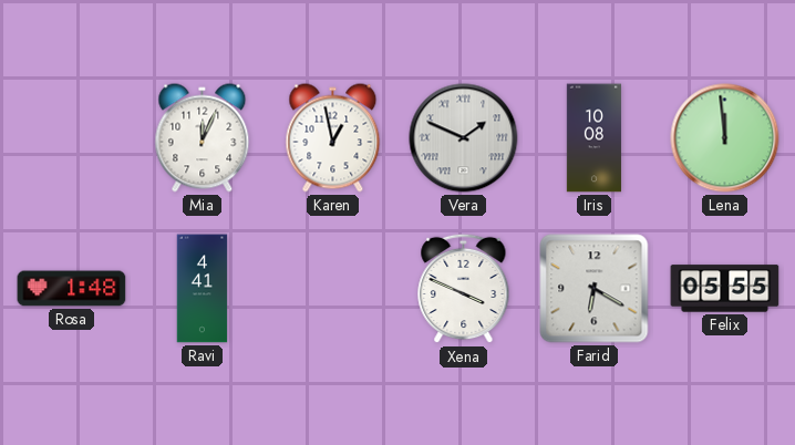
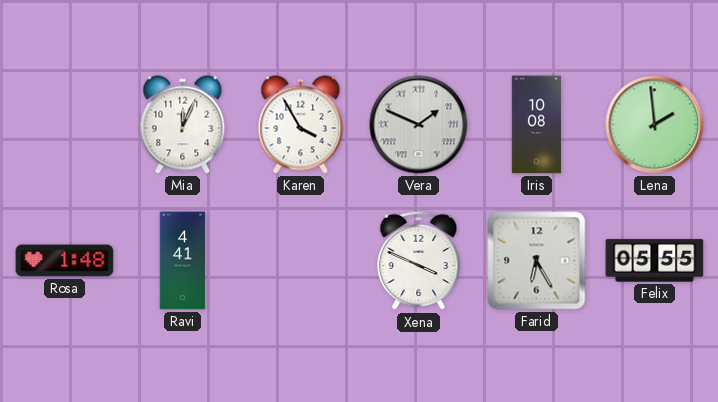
Karen: 12:58 -> 3:55 (301, 125)
Lena: 11:59 -> 1:59 (655, 125)
Farid: 6:20 -> 6:25 (537, 261)
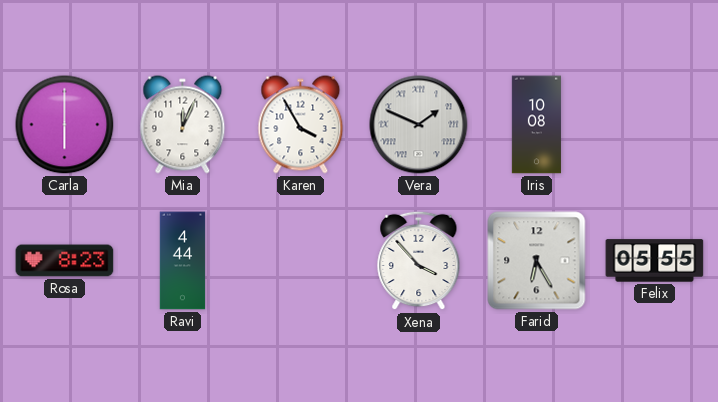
Carla: none -> 6:00 (65, 125)
Lena: 1:59 -> none (655, 125)
Rosa: 1:48 -> 8:23 (65, 261)
Ravi: 4:41 -> 4:44 (183, 261)
Xena: 3:49 -> 3:53 (419, 261)
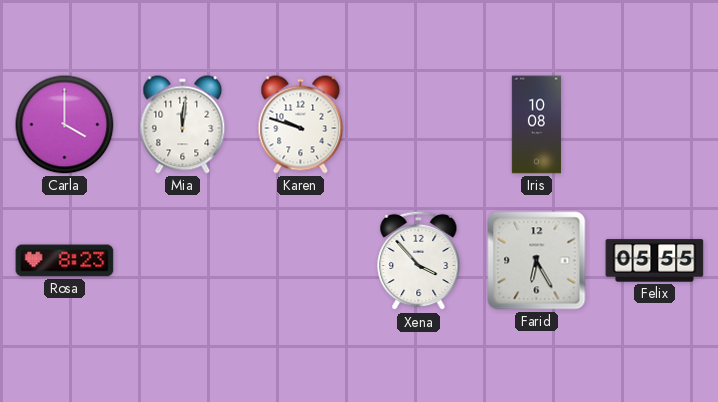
Carla: 6:00 -> 4:00 (65, 125)
Mia: 12:04 -> 12:01 (183, 125)
Karen: 3:55 -> 9:48 (301, 125)
Vera: 1:49 -> none (419, 125)
Ravi: 4:44 -> none (183, 261)
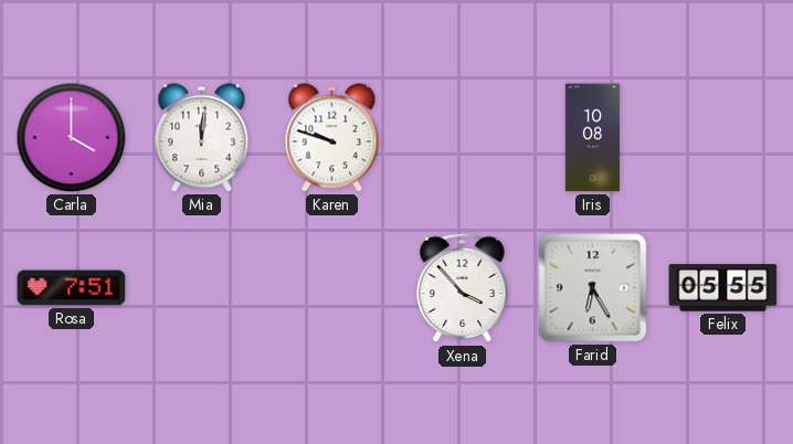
Rosa: 8:23 -> 7:51 (72, 288)
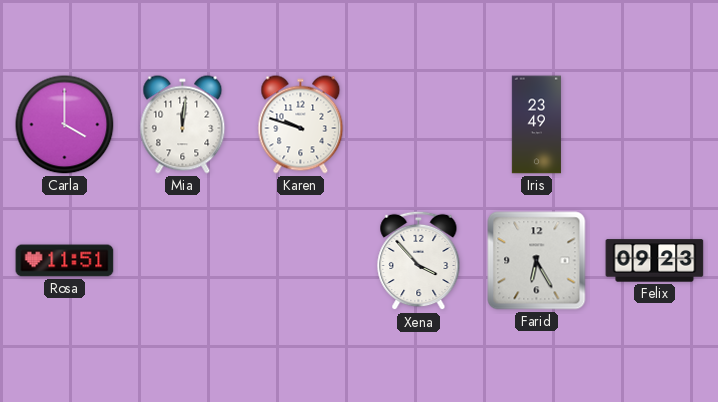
Iris: 10:08 -> 23:49 (536, 125)
Rosa: 7:51 -> 11:51 (65, 261)
Felix: 05:55 -> 09:23 (655, 261)
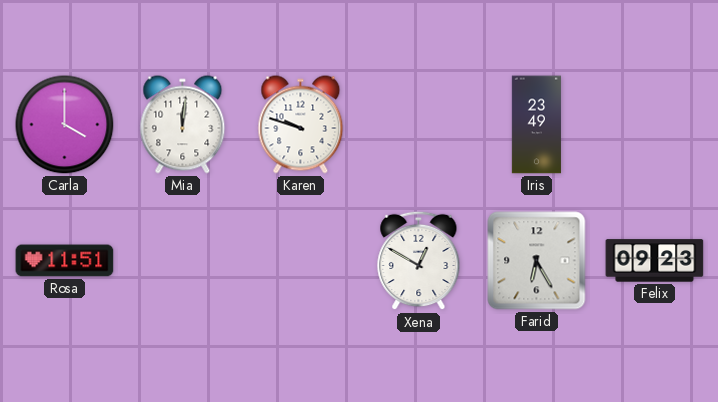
Xena: 3:53 -> 12:50 (419, 261)
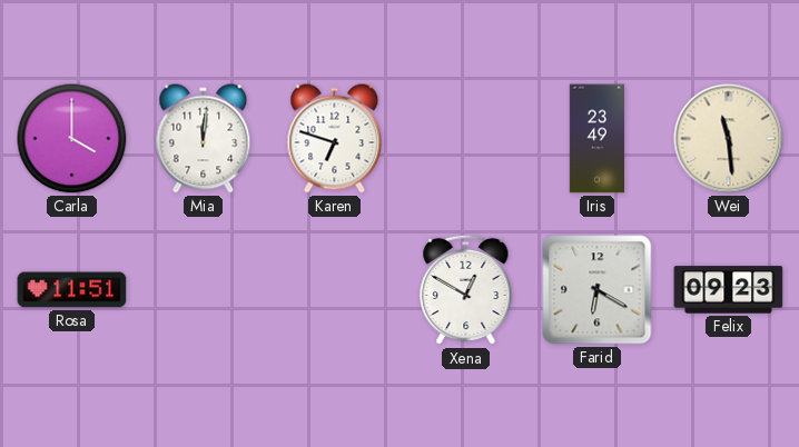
Karen: 9:48 -> 6:48 (335, 139)
Wei: none -> 11:29 (729, 139)
Farid: 6:25 -> 6:20 (598, 290)
